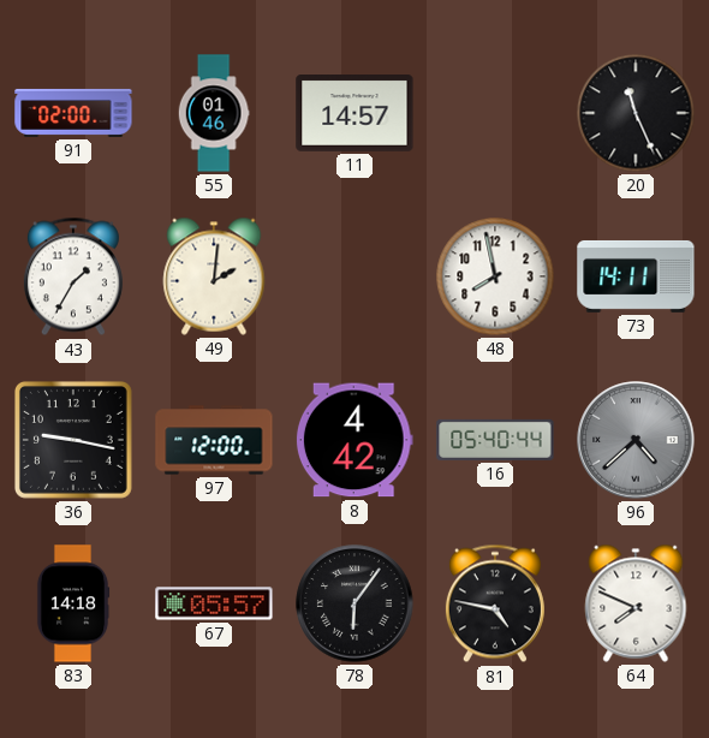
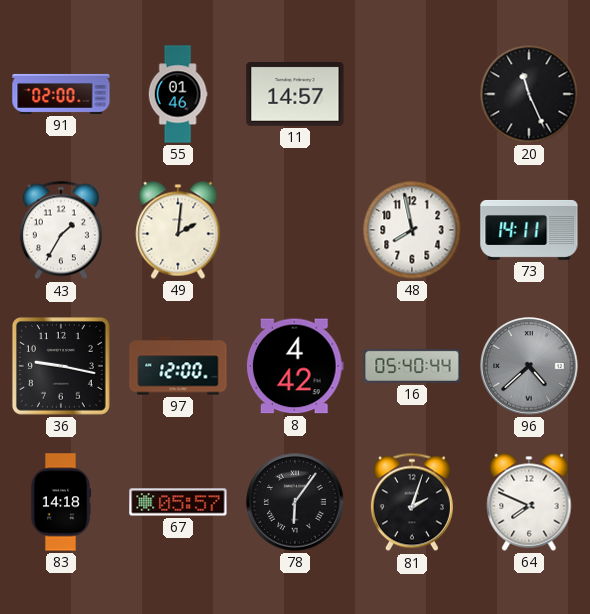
81: 4:47 -> 2:03 (412, 502)
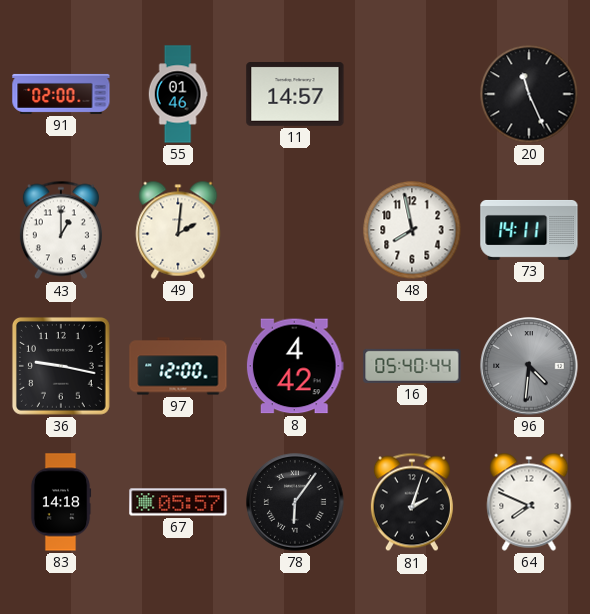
43: 1:35 -> 1:00 (61, 230)
96: 4:38 -> 4:31 (529, 366)
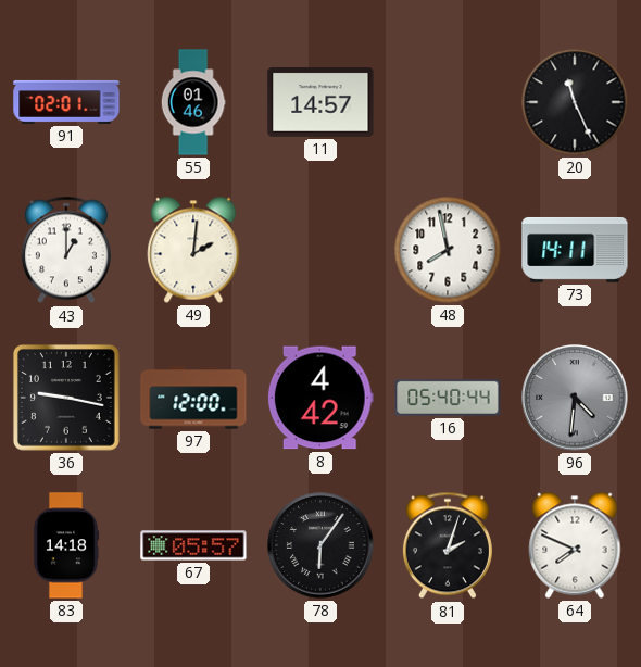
91: 02:00 -> 02:01 (66, 102)
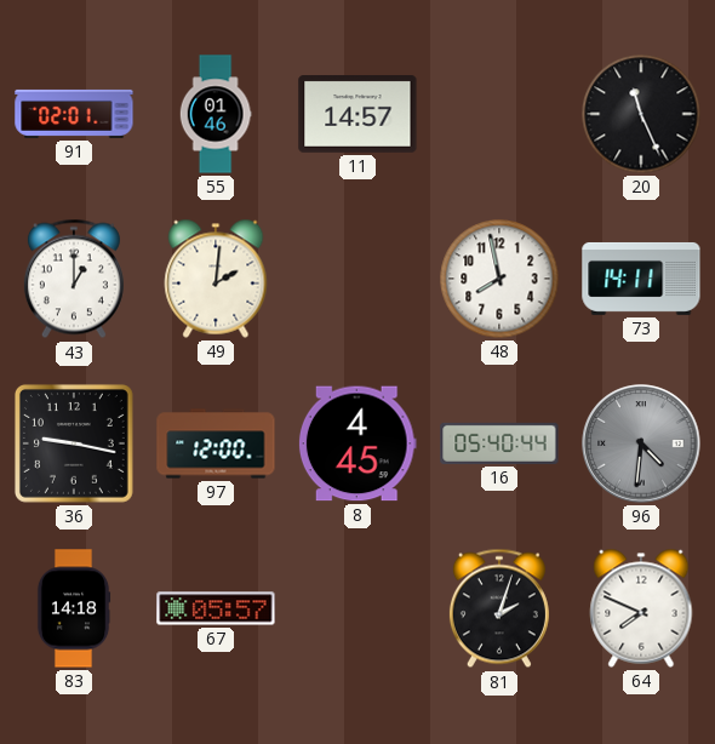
8: 4:42 -> 4:45 (358, 443)
78: 6:06 -> none (320, 545)
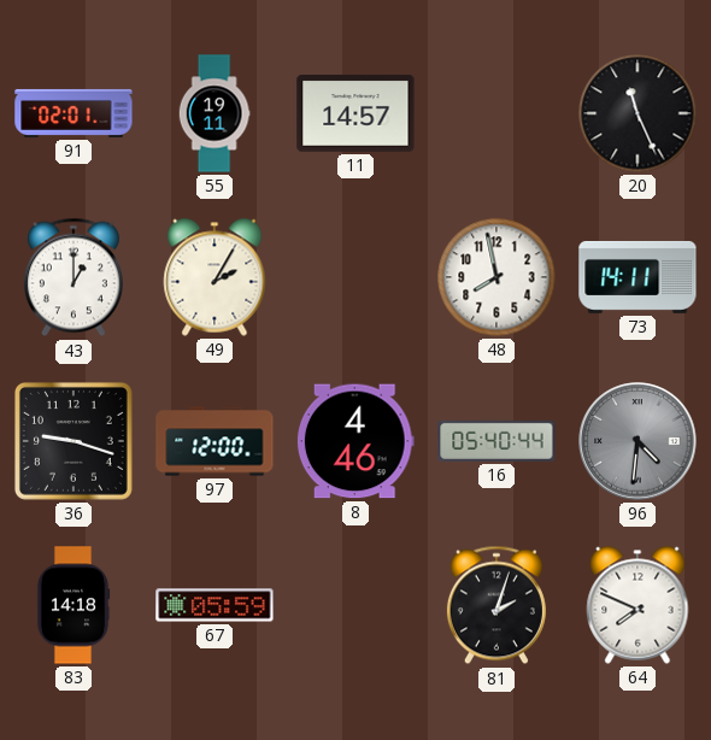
55: 01:46 -> 19:11 (215, 113)
49: 2:01 -> 2:05 (215, 277)
36: 9:17 -> 9:18 (74, 441)
8: 4:45 -> 4:46 (355, 441)
67: 05:57 -> 05:59 (215, 605)
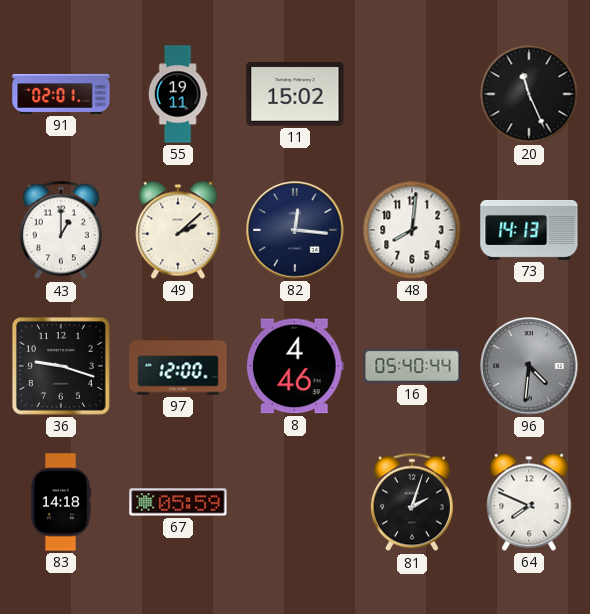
11: 14:57 -> 15:02 (295, 95)
49: 2:05 -> 2:08 (178, 230)
82: none -> 12:16 (295, 230)
48: 7:58 -> 8:01 (412, 230)
73: 14:11 -> 14:13 (529, 230)
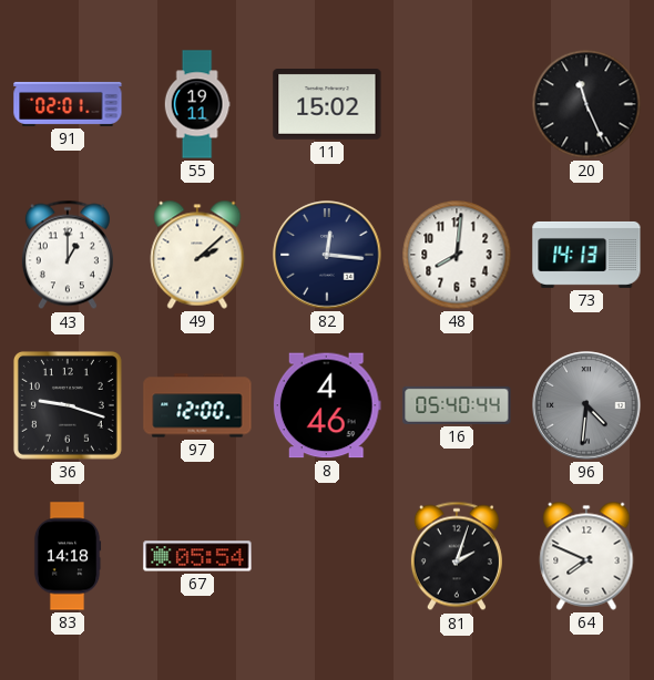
67: 05:59 -> 05:54 (197, 556)
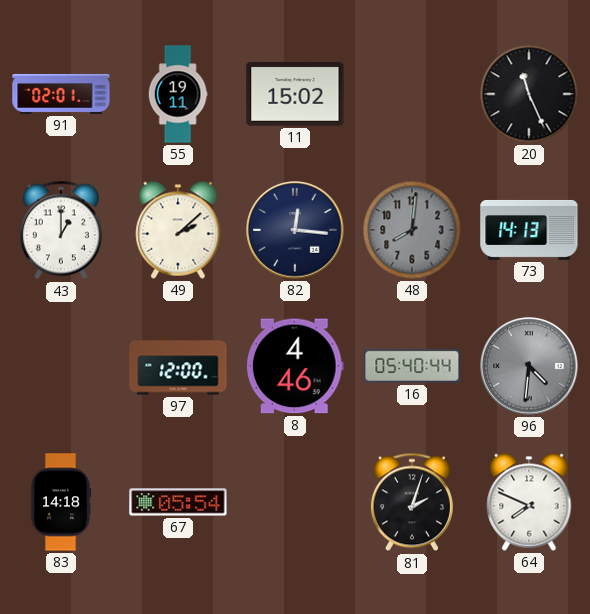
48 dial: white -> grey (412, 230)
36: 9:18 -> none (68, 405)
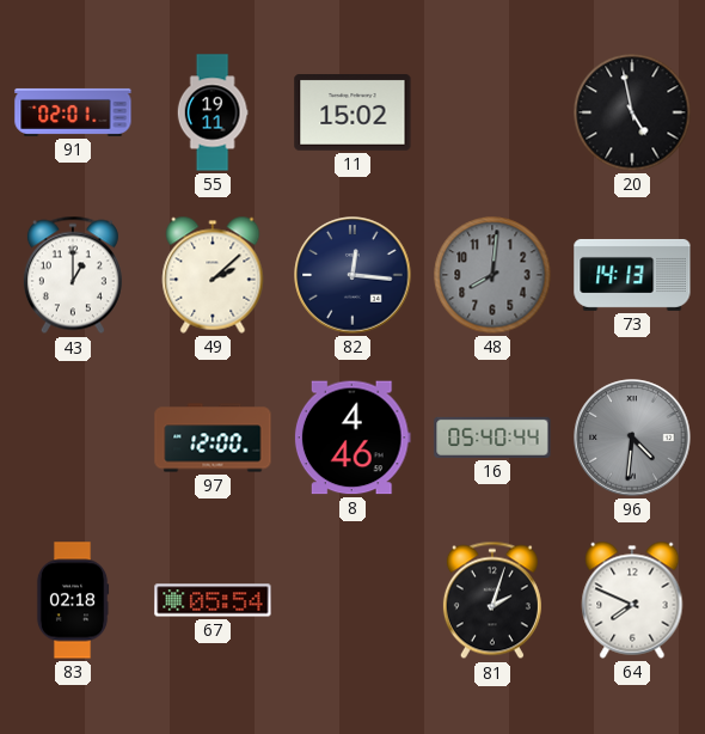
20: 11:26 -> 4:58 (632, 112)
83: 14:18 -> 02:18 (73, 600)
